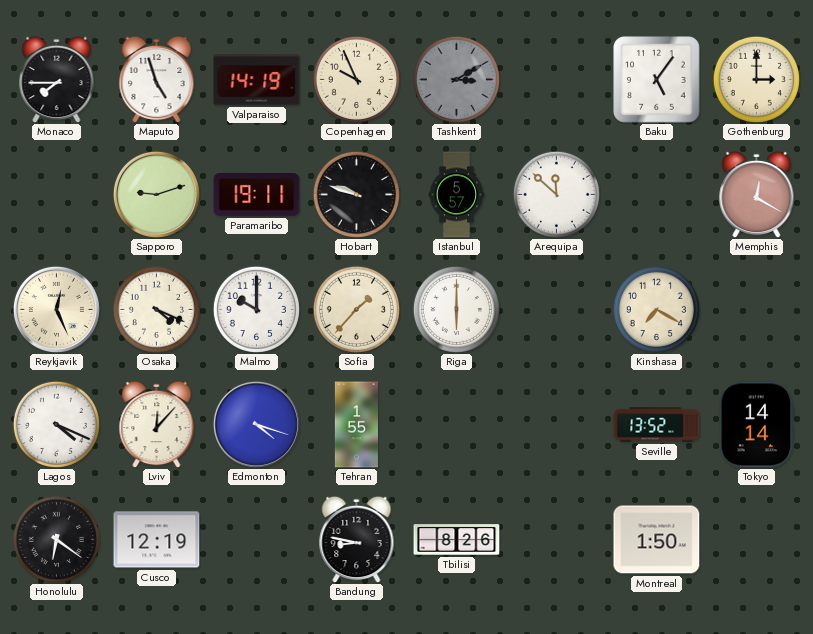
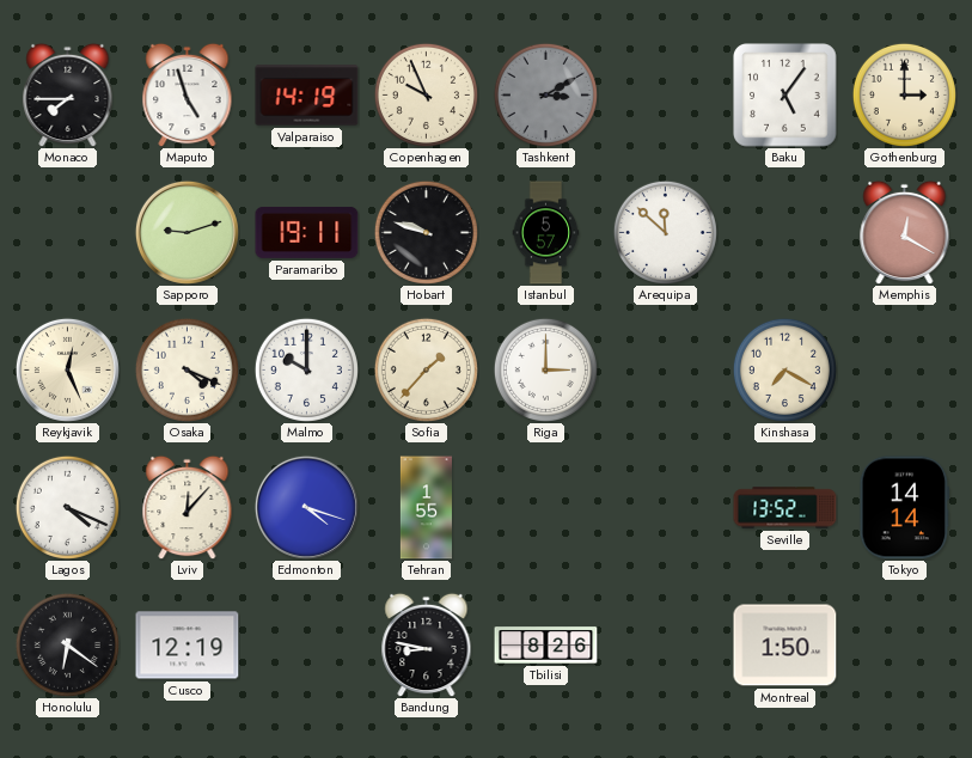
Riga: 6:00 -> 3:00 (545, 369)
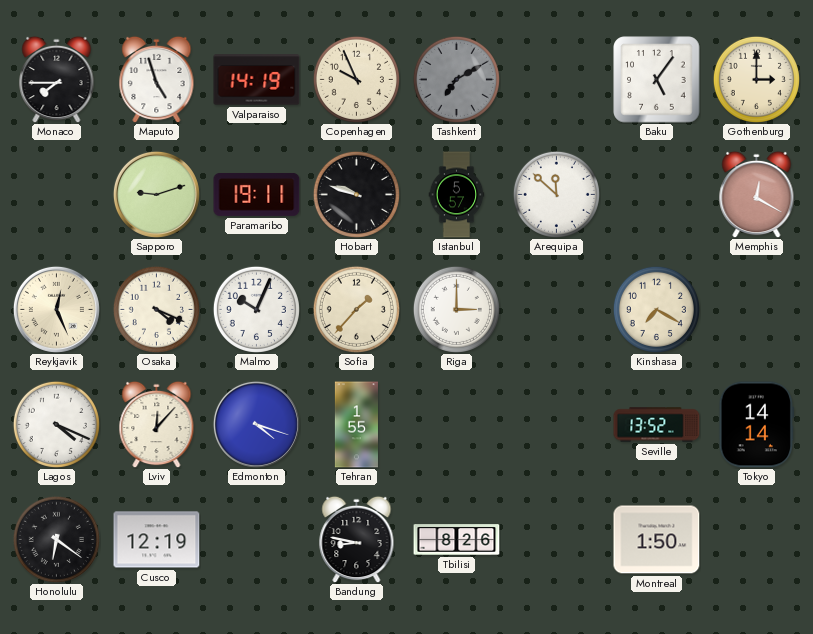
Tashkent: 3:10 -> 7:10 (456, 79)
Malmo: 10:00 -> 10:04 (256, 309)
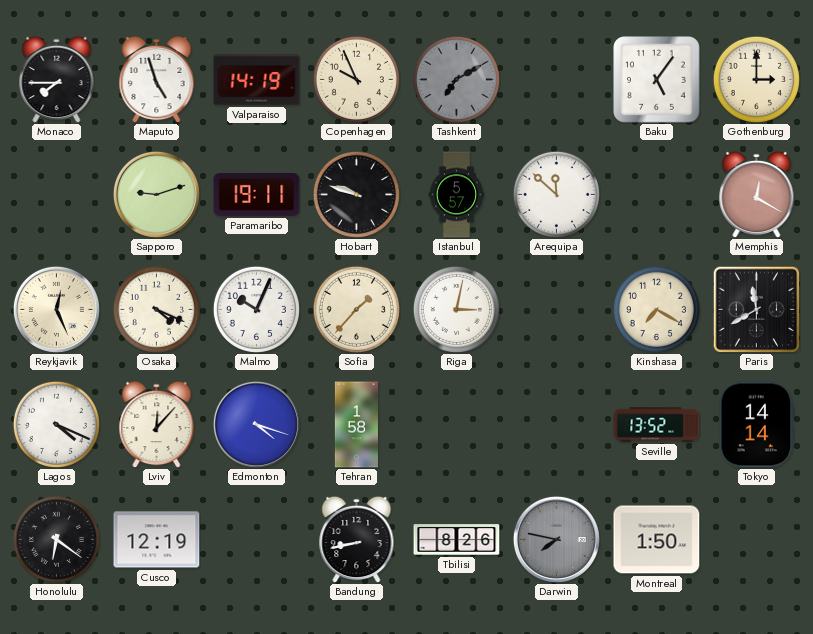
Riga: 3:00 -> 3:02 (456, 309)
Paris: none -> 11:40 (756, 309)
Tehran: 1:55 -> 1:58 (356, 425)
Bandung: 8:47 -> 8:43 (357, 539)
Darwin: none -> 7:47 (556, 539)
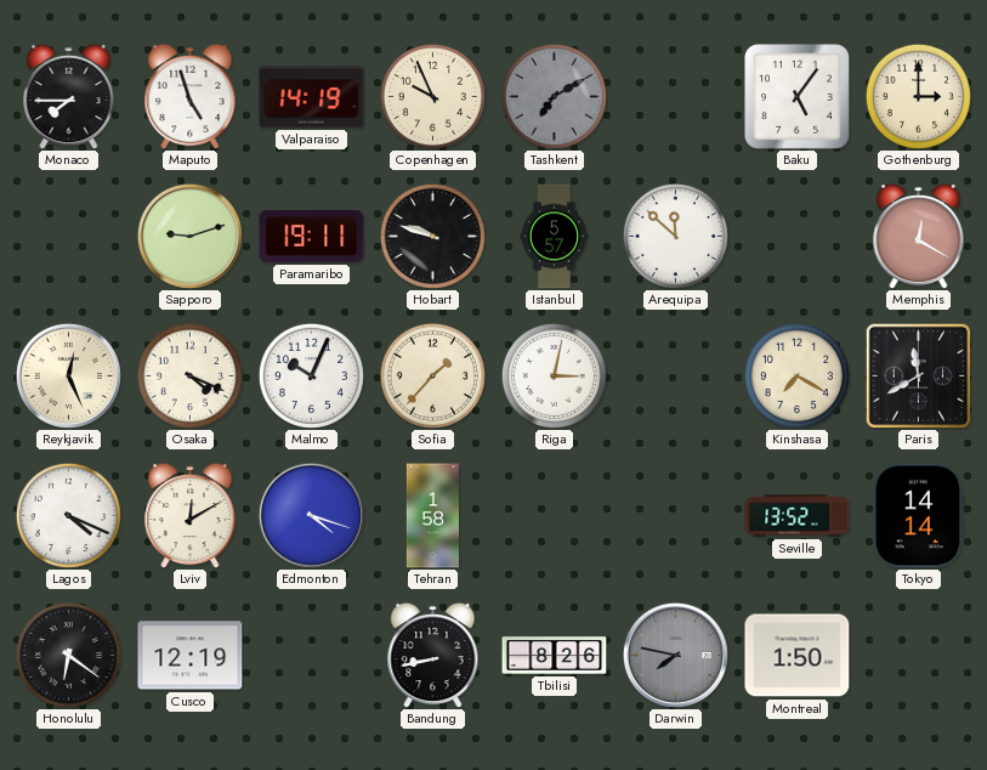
Lviv: 12:07 -> 12:10 (191, 515)
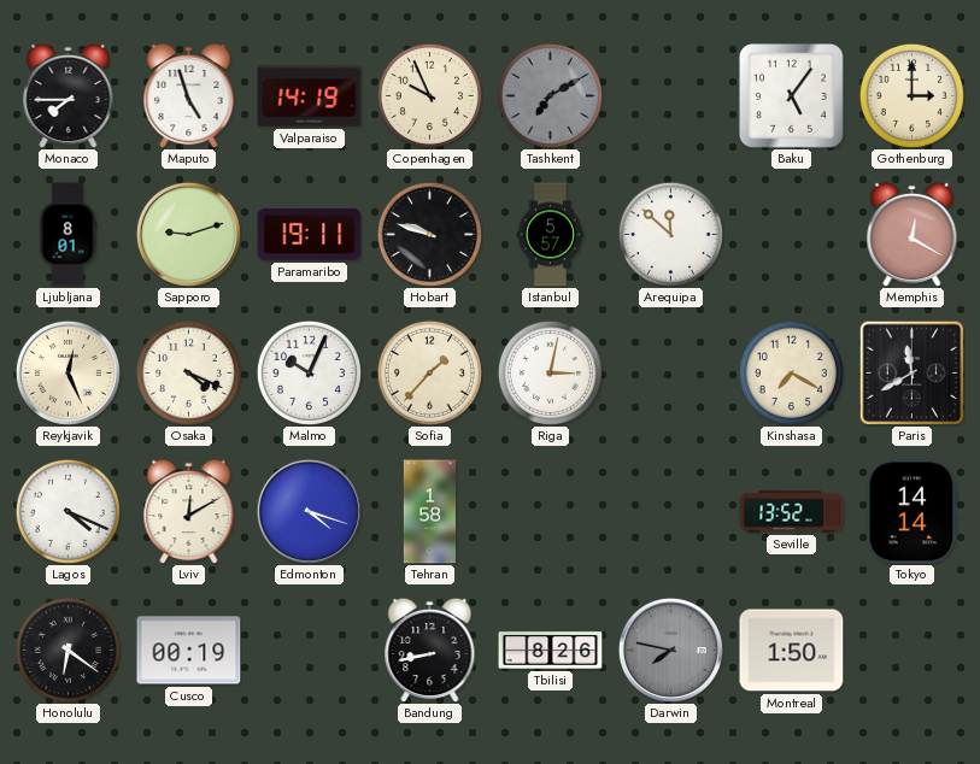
Ljubljana: none -> 8:01 (68, 235)
Cusco: 12:19 -> 00:19 (189, 651)
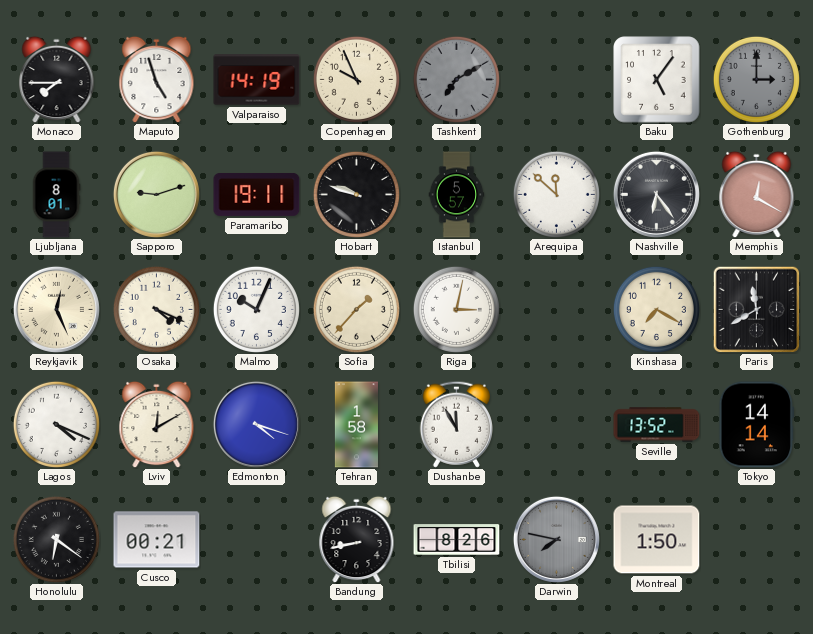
Gothenburg dial: cream -> grey (756, 79)
Nashville: none -> 6:24 (656, 194)
Dushanbe: none -> 11:55 (456, 424)
Cusco: 00:19 -> 00:21 (157, 540)
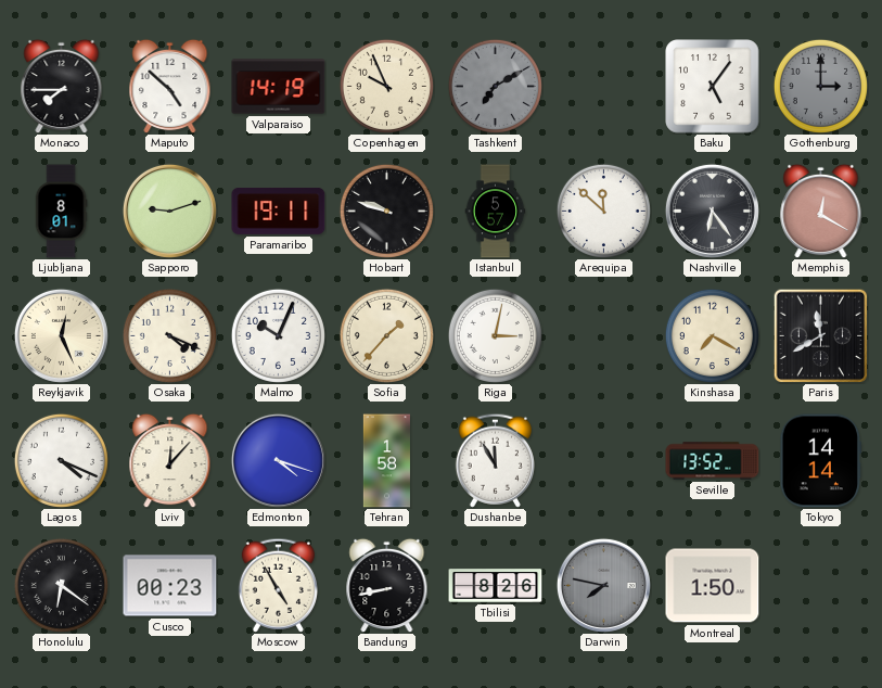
Maputo: 4:57 -> 4:52 (170, 86)
Lviv: 12:10 -> 12:07 (170, 460)
Cusco: 00:21 -> 00:23 (170, 586)
Moscow: none -> 4:55 (278, 585)
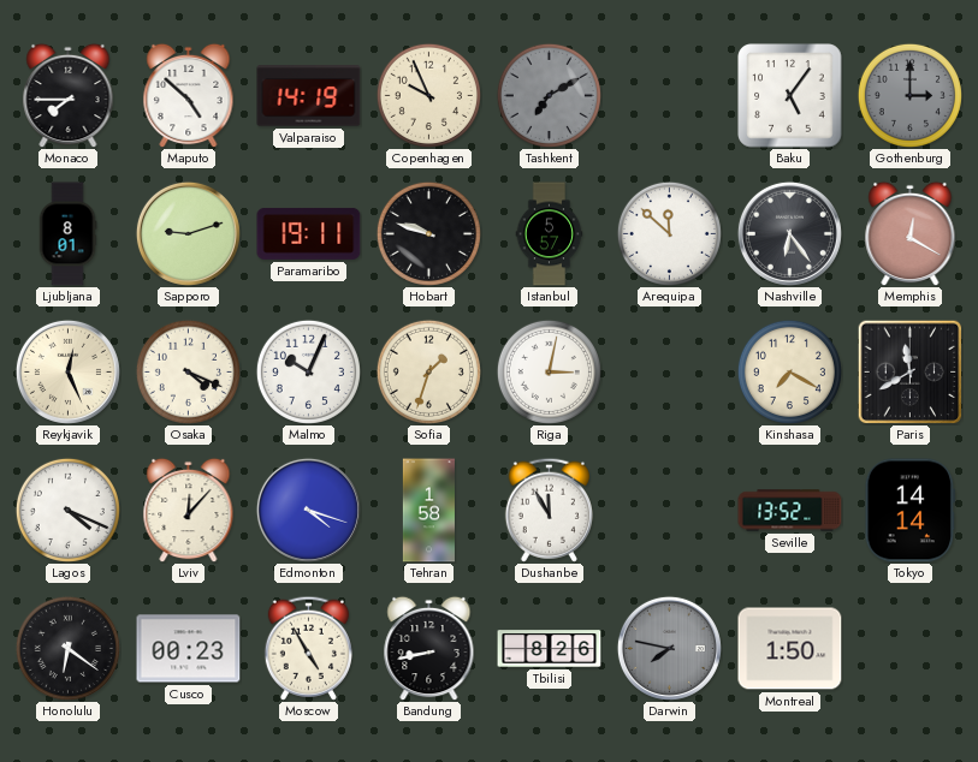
Sofia: 1:37 -> 1:33 (428, 371)
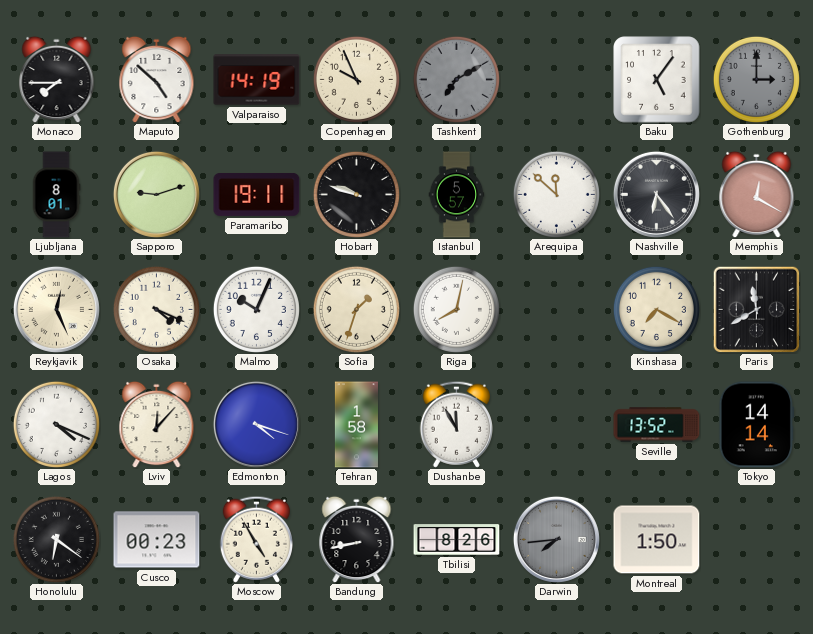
Riga: 3:02 -> 8:02 (456, 309)
Darwin: 7:47 -> 7:44 (556, 539)
